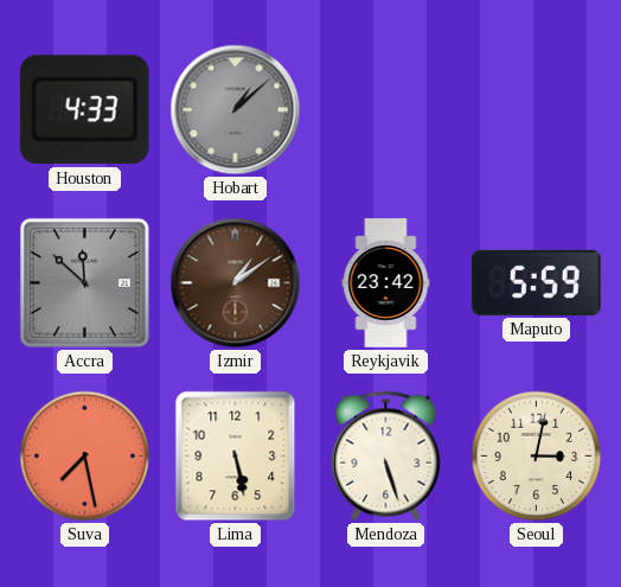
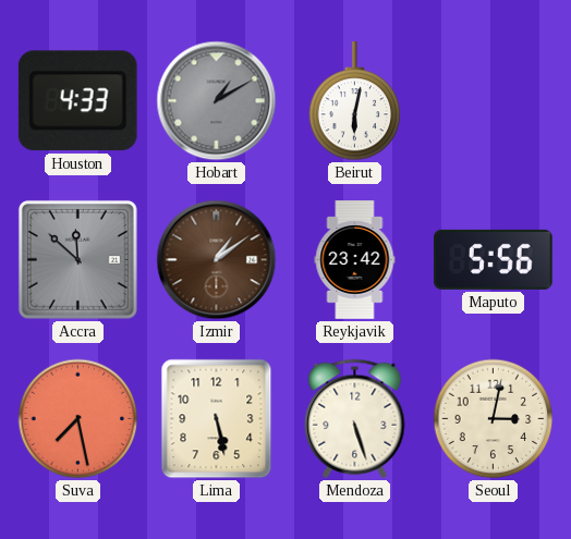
Hobart: 1:08 -> 1:10 (217, 101)
Beirut: none -> 6:02 (355, 101)
Maputo: 5:59 -> 5:56 (494, 259)
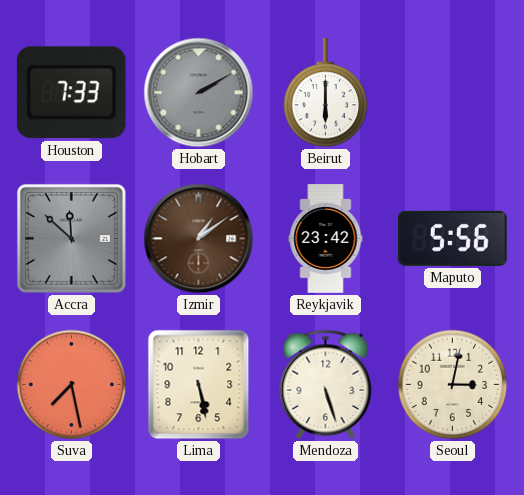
Houston: 4:33 -> 7:33 (71, 93)
Hobart: 1:10 -> 2:10 (199, 93)
Beirut: 6:02 -> 6:00 (326, 93)
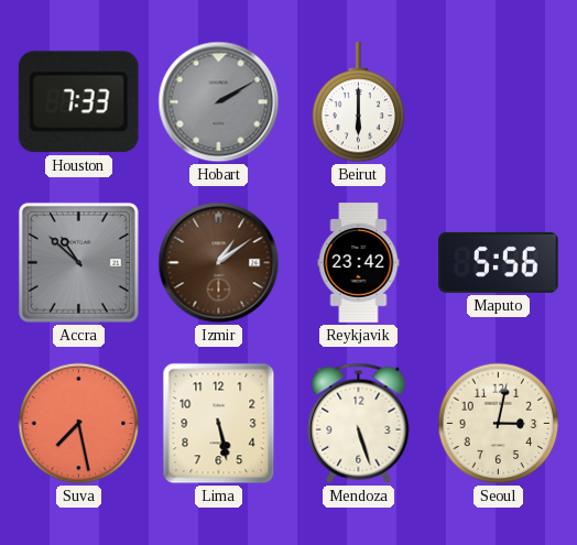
Accra: 11:52 -> 10:52 (78, 262)
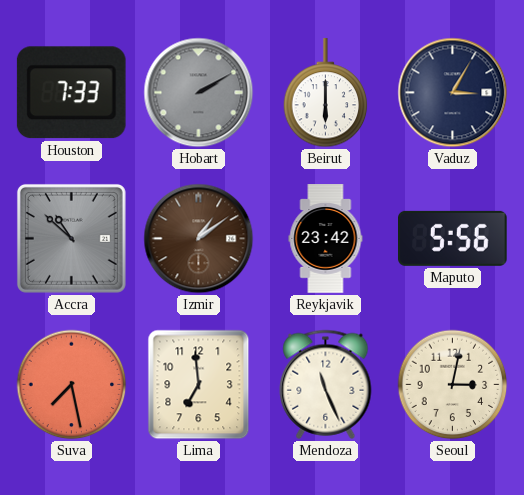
Vaduz: none -> 3:05 (453, 93)
Lima: 5:28 -> 6:59 (199, 385)
Mendoza: 5:27 -> 11:26 (326, 384)
